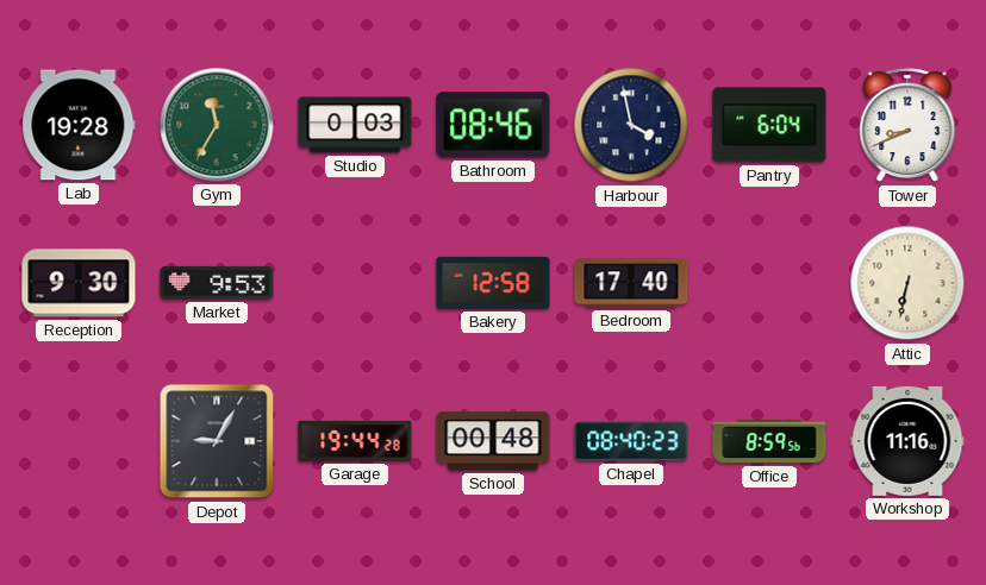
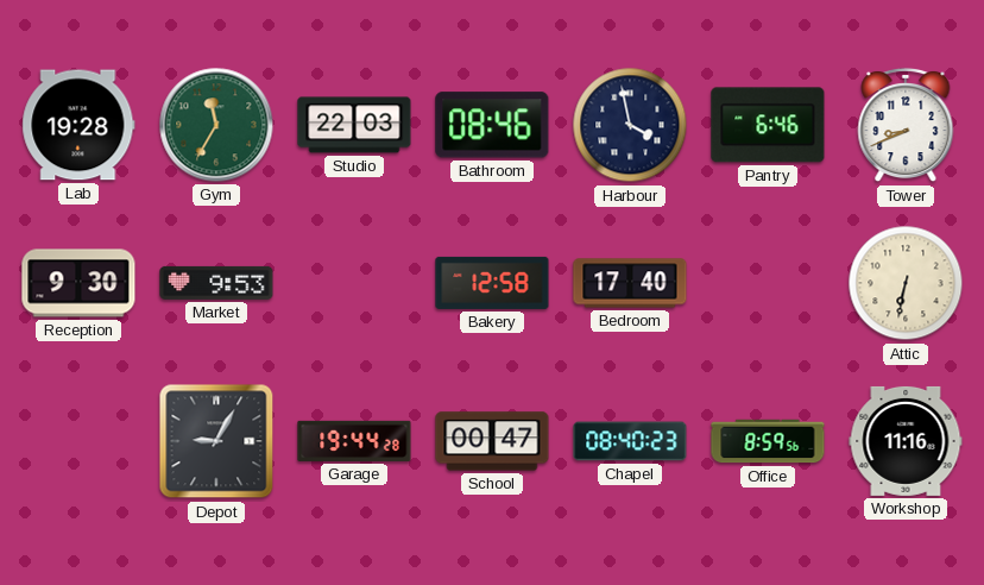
Studio: 0:03 -> 22:03 (354, 125)
Pantry: 6:04 -> 6:46 (768, 125)
School: 00:48 -> 00:47 (492, 441)
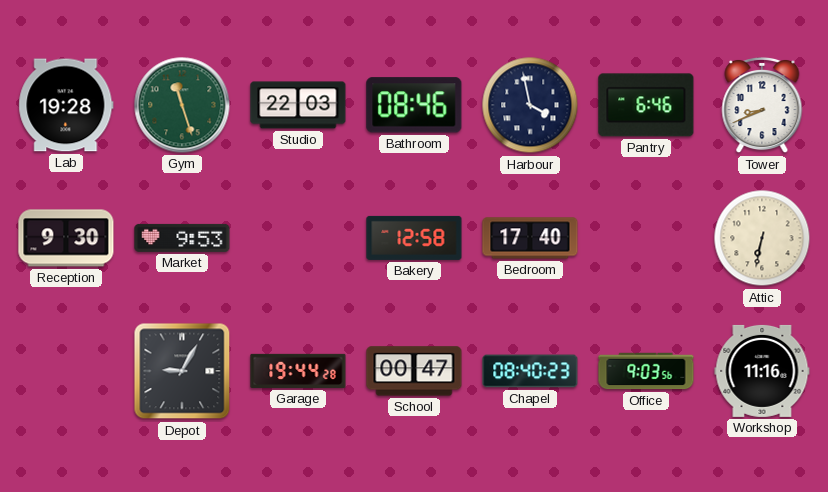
Gym: 11:35 -> 11:27 (182, 105)
Office: 8:59 -> 9:03 (646, 371)
